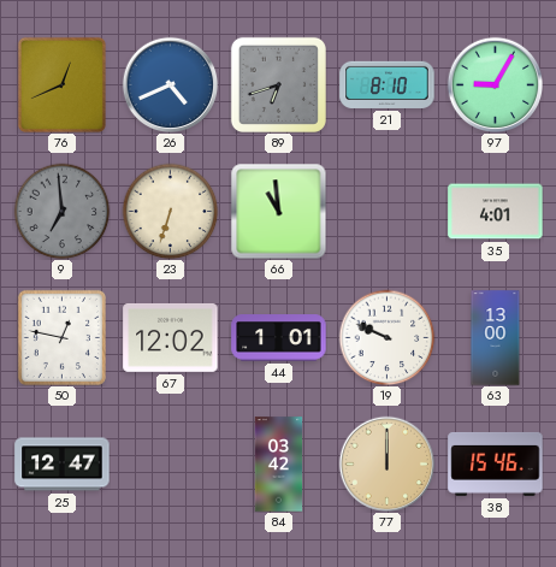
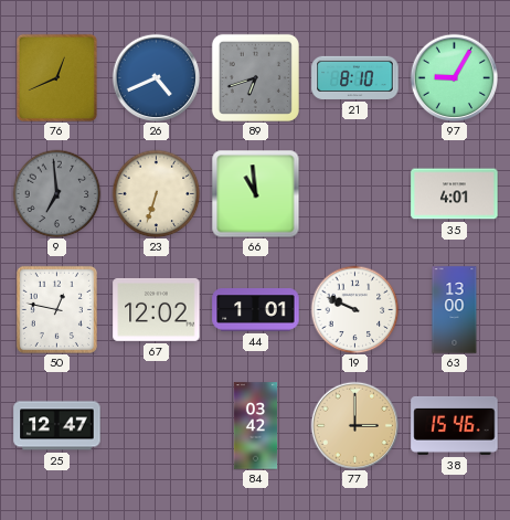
77: 12:00 -> 3:00 (354, 425)
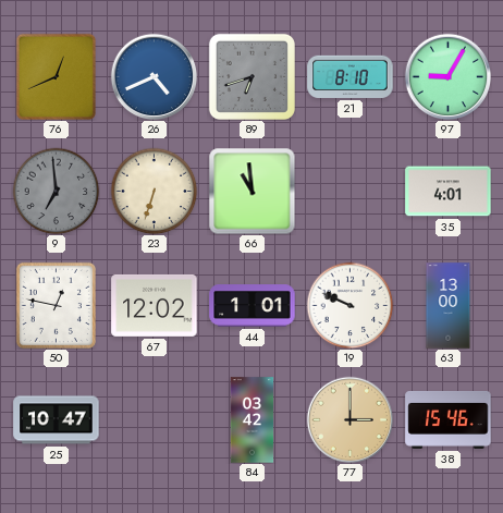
25: 12:47 -> 10:47 (57, 420)
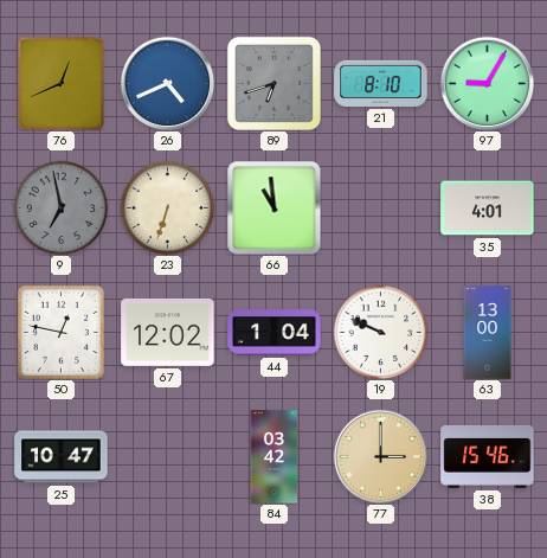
9: 6:59 -> 6:58 (60, 207)
44: 1:01 -> 1:04 (275, 333)
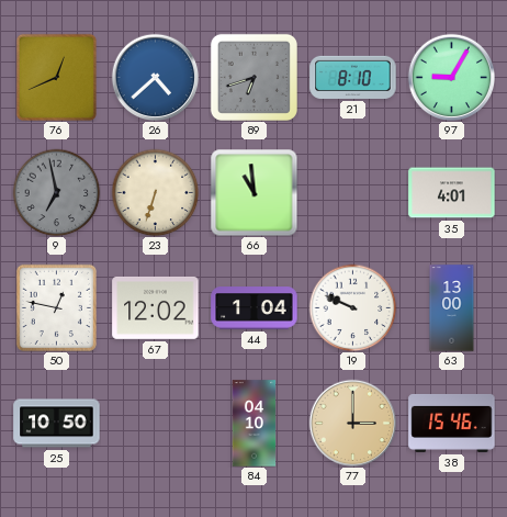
26: 4:41 -> 4:38 (155, 77)
25: 10:47 -> 10:50 (57, 424)
84: 03:42 -> 04:10 (255, 424)
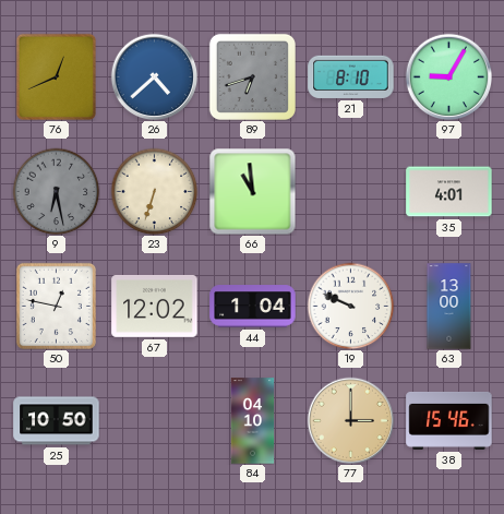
9: 6:58 -> 6:28 (56, 191)
